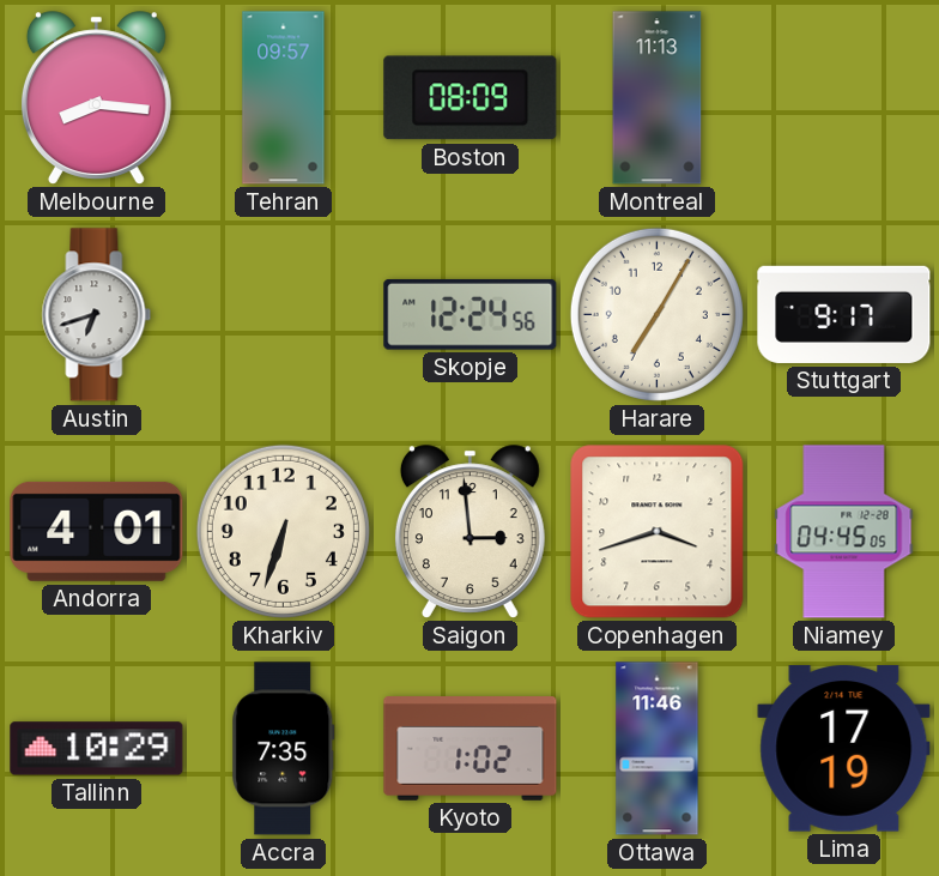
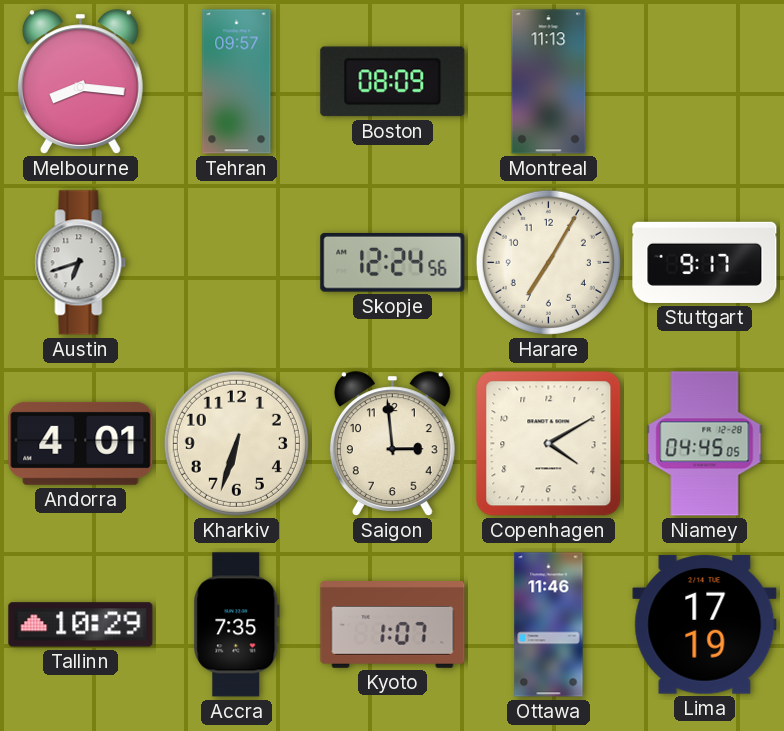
Copenhagen: 3:42 -> 4:10 (549, 444)
Kyoto: 1:02 -> 1:07 (393, 625)
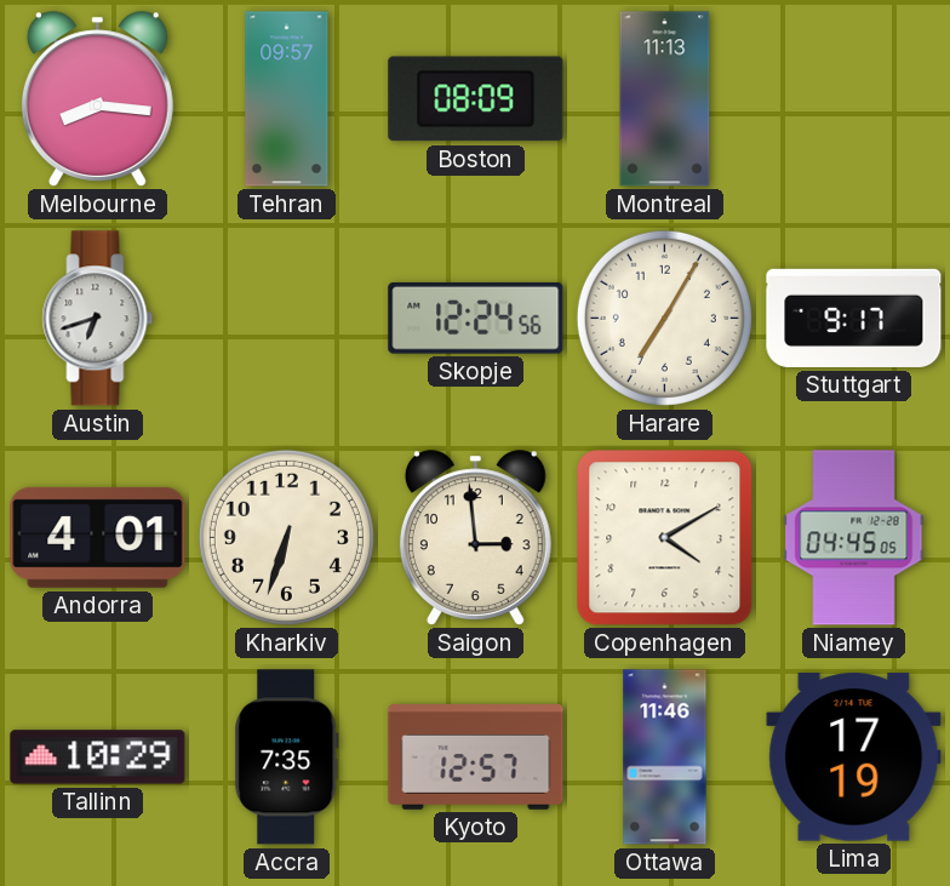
Kyoto: 1:07 -> 12:57 (476, 758)
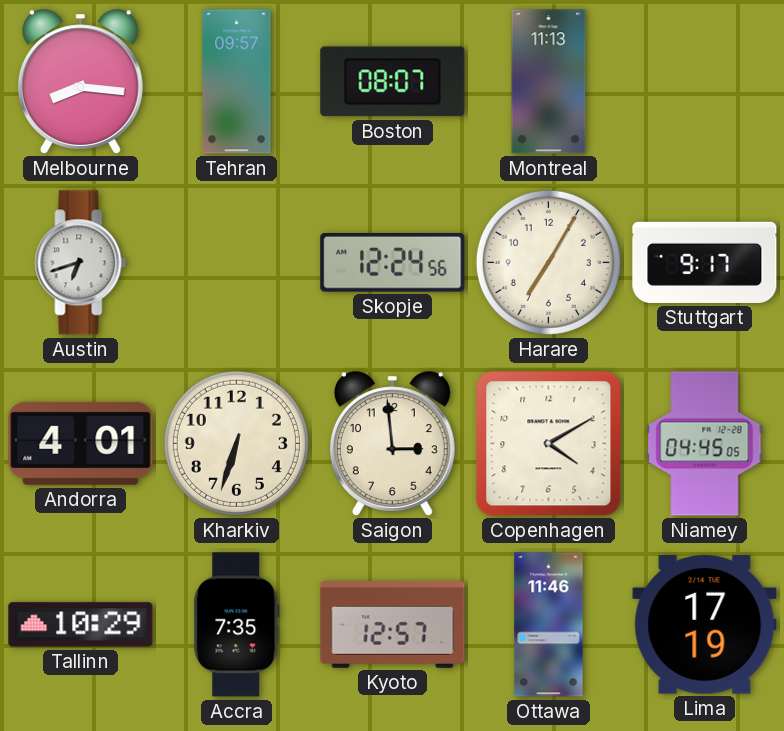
Boston: 08:09 -> 08:07 (393, 82)
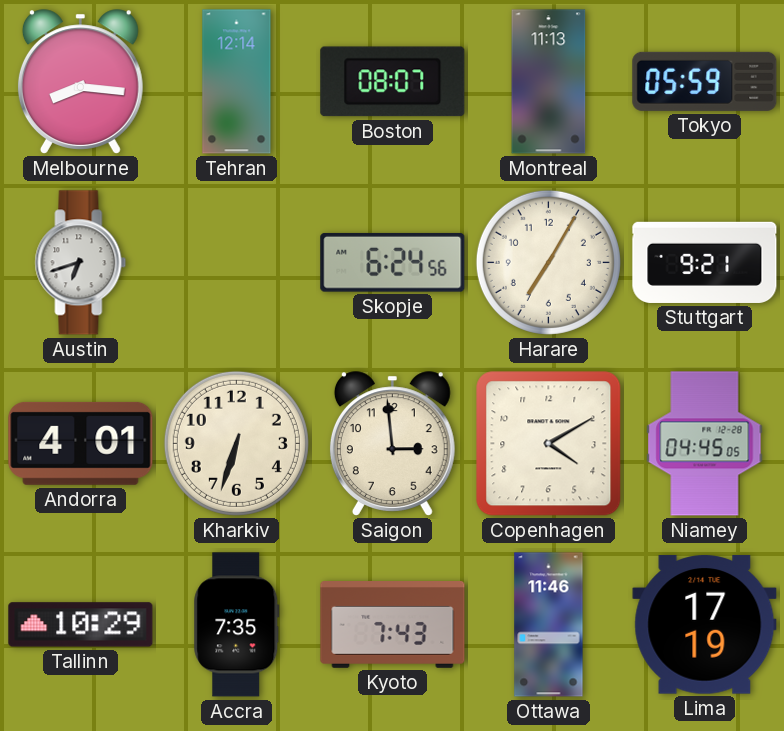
Tehran: 09:57 -> 12:14 (237, 82)
Tokyo: none -> 05:59 (705, 81)
Skopje: 12:24 -> 6:24 (393, 262)
Stuttgart: 9:17 -> 9:21 (705, 262)
Kyoto: 12:57 -> 7:43 (393, 625)
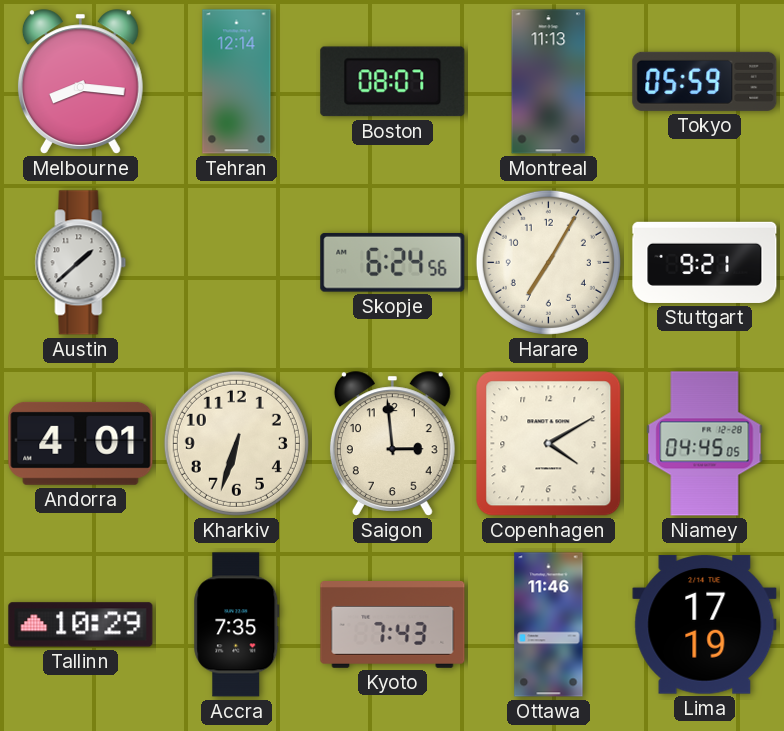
Austin: 6:42 -> 1:38 (81, 263)
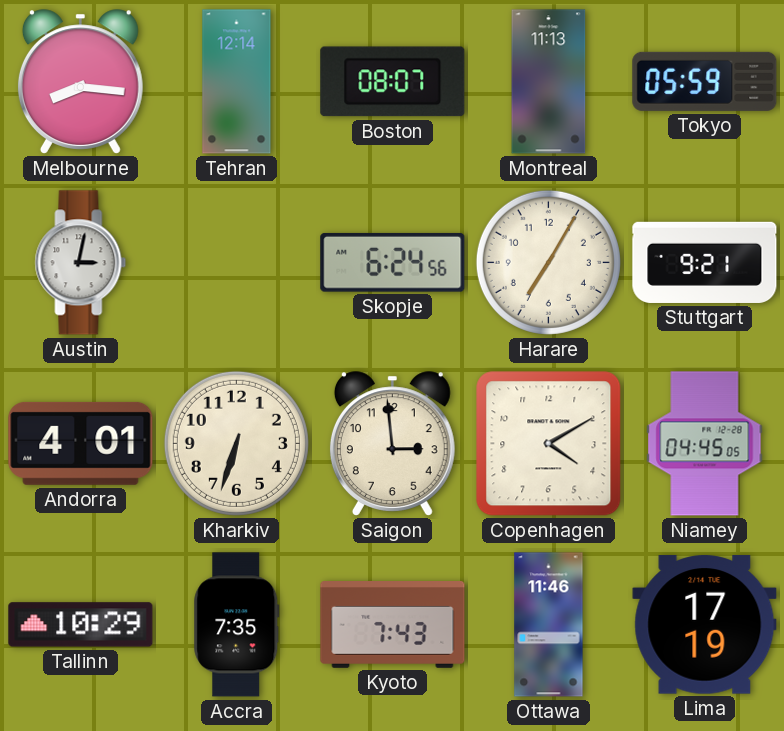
Austin: 1:38 -> 3:02 (81, 263)
